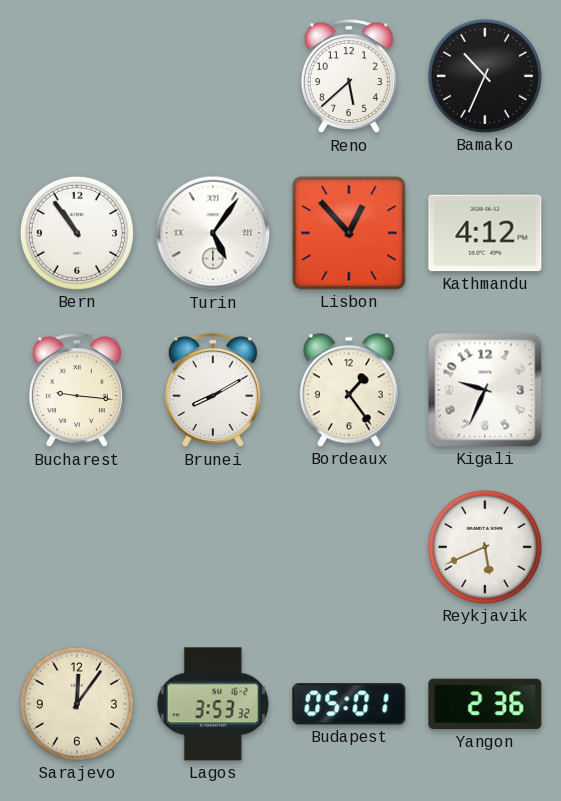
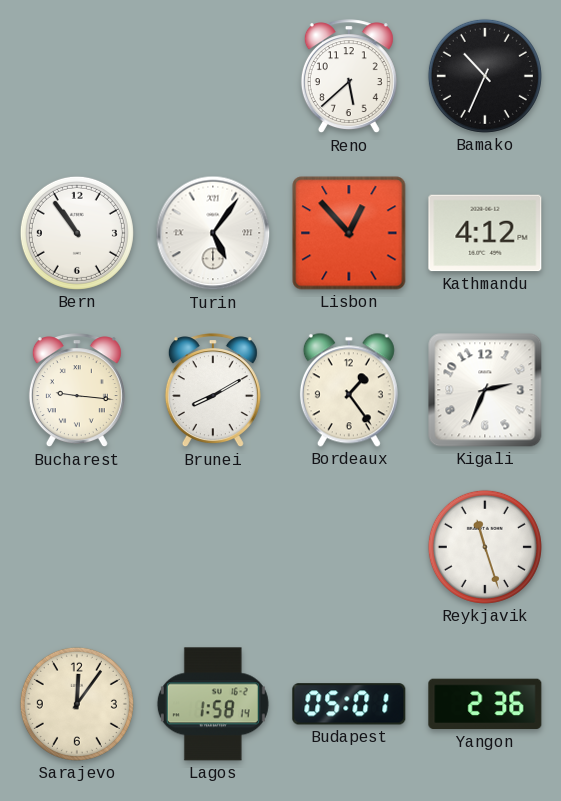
Kigali: 9:34 -> 2:34 (485, 390)
Reykjavik: 5:41 -> 11:27 (485, 547)
Lagos: 3:53 -> 1:58 (213, 704)
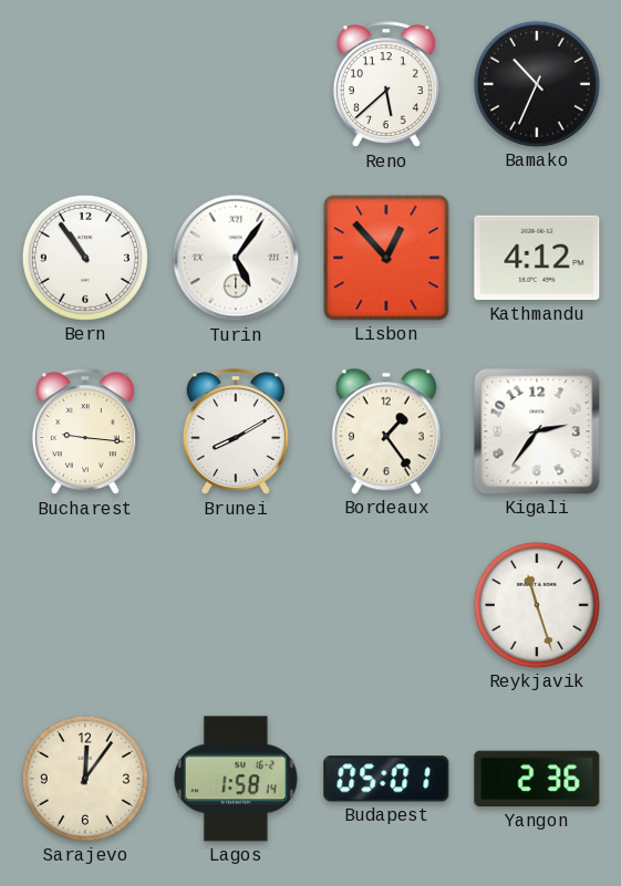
Kigali: 2:34 -> 2:36 (537, 431)
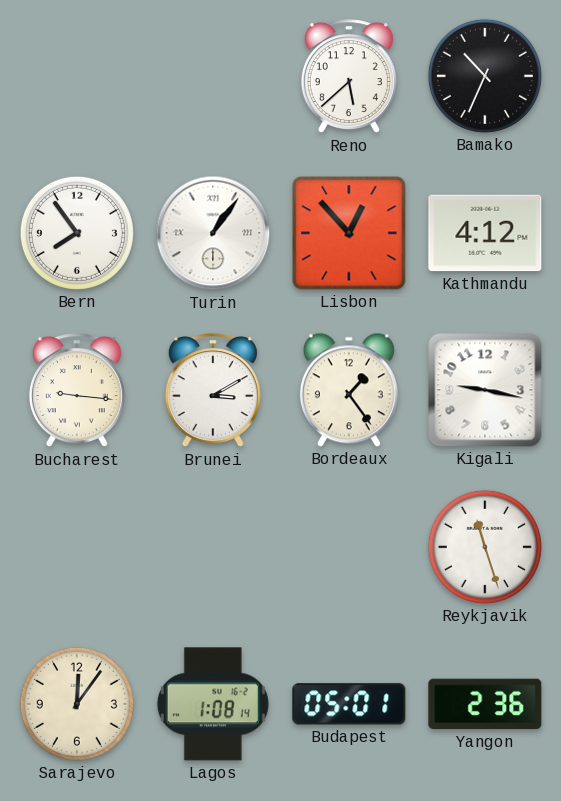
Bern: 10:54 -> 7:54 (77, 233)
Turin: 5:06 -> 1:06 (213, 233)
Brunei: 8:10 -> 3:10 (213, 391)
Kigali: 2:36 -> 9:17 (485, 390)
Lagos: 1:58 -> 1:08 (213, 704)
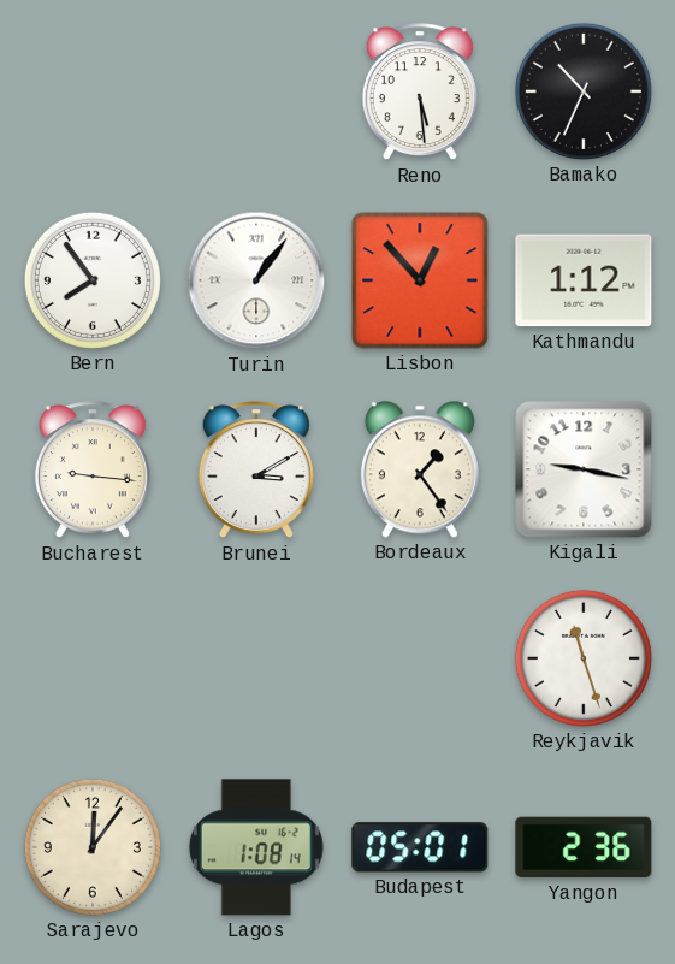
Reno: 5:38 -> 5:29 (420, 93)
Kathmandu: 4:12 -> 1:12 (584, 280)
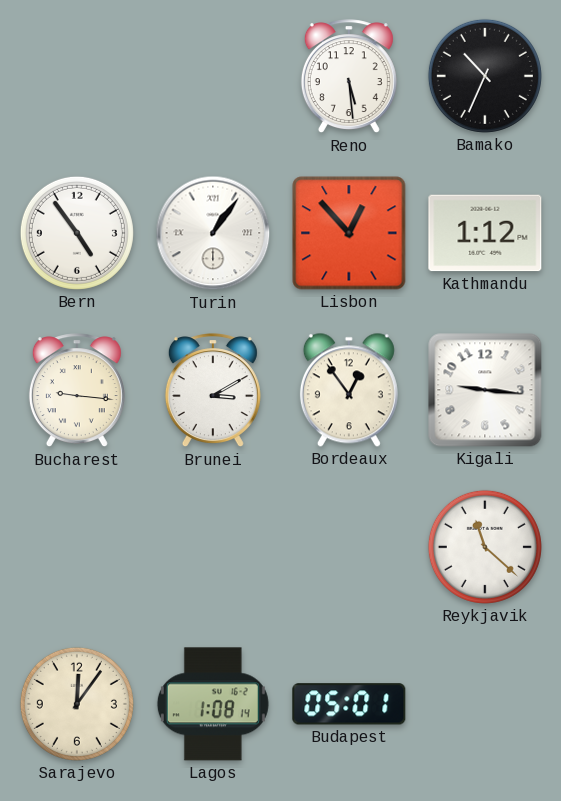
Bern: 7:54 -> 4:54 (77, 233)
Bordeaux: 1:24 -> 12:54 (349, 390)
Kigali: 9:17 -> 9:16 (485, 390)
Reykjavik: 11:27 -> 11:22 (485, 547)
Yangon: 2:36 -> none (584, 847)
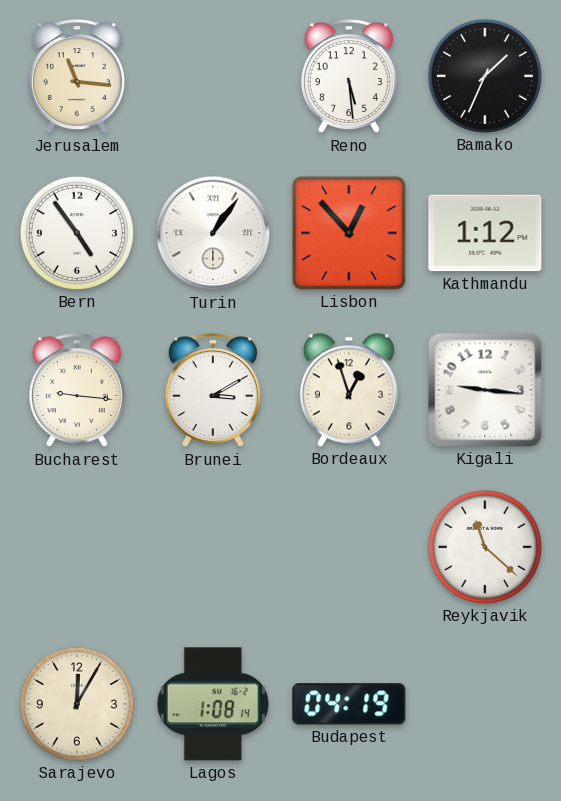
Jerusalem: none -> 11:16 (77, 77)
Bamako: 10:34 -> 1:34 (485, 76)
Bordeaux: 12:54 -> 12:57 (349, 390)
Sarajevo: 12:06 -> 12:05 (77, 704)
Budapest: 05:01 -> 04:19 (349, 704)
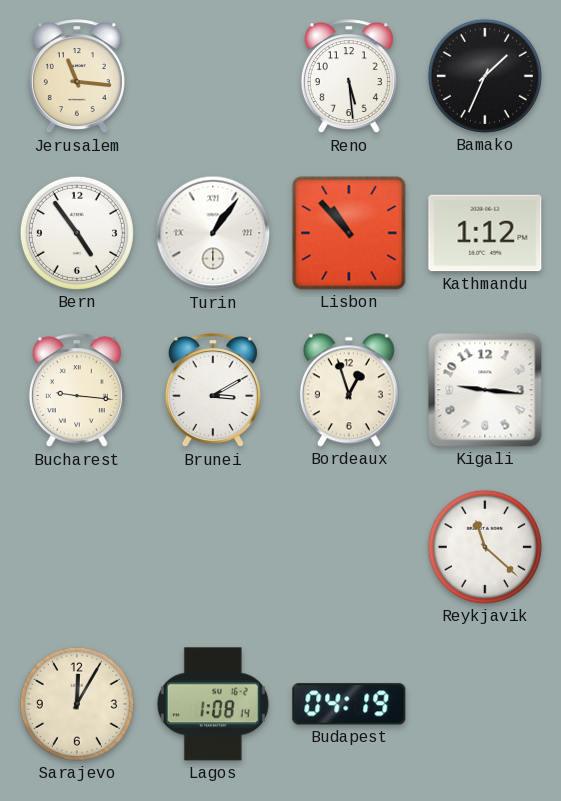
Lisbon: 12:53 -> 10:53 (349, 233)
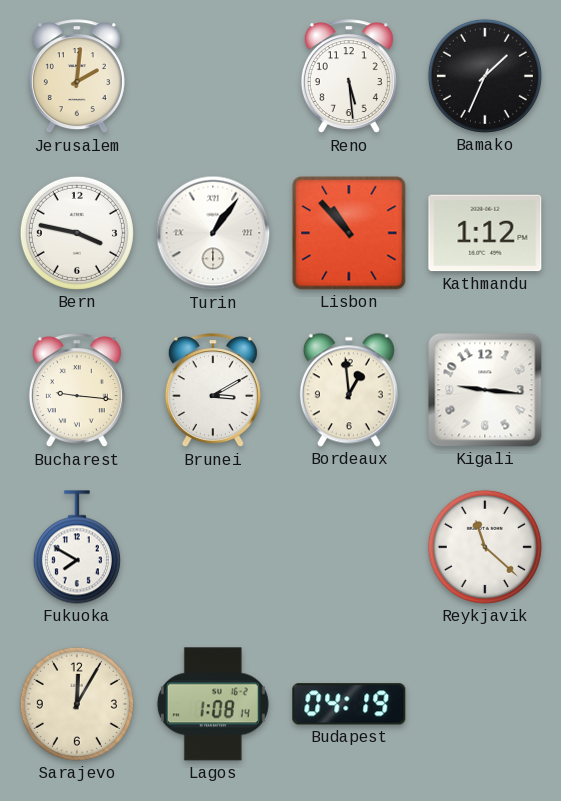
Jerusalem: 11:16 -> 2:01 (77, 77)
Bern: 4:54 -> 3:47 (77, 233)
Bordeaux: 12:57 -> 12:59 (349, 390)
Fukuoka: none -> 7:50 (77, 547)
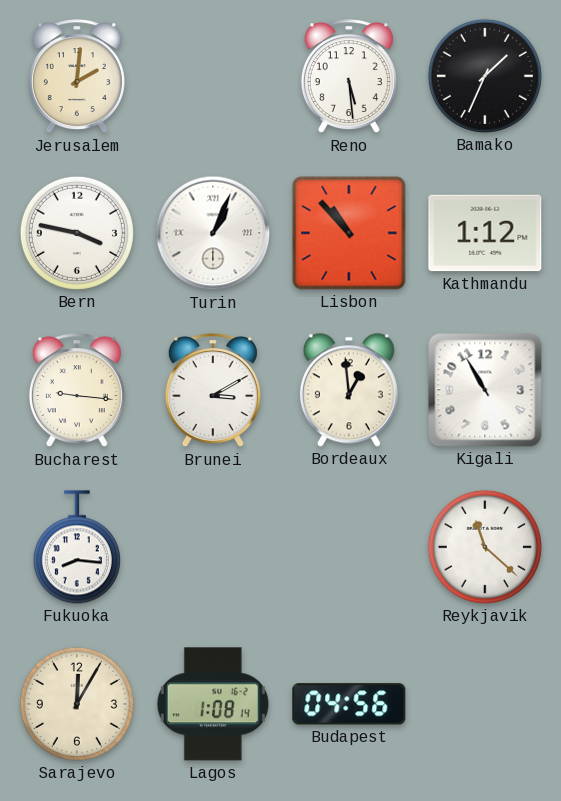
Turin: 1:06 -> 1:04 (213, 233)
Kigali: 9:16 -> 10:55 (485, 390)
Fukuoka: 7:50 -> 8:16 (77, 547)
Budapest: 04:19 -> 04:56 (349, 704)
